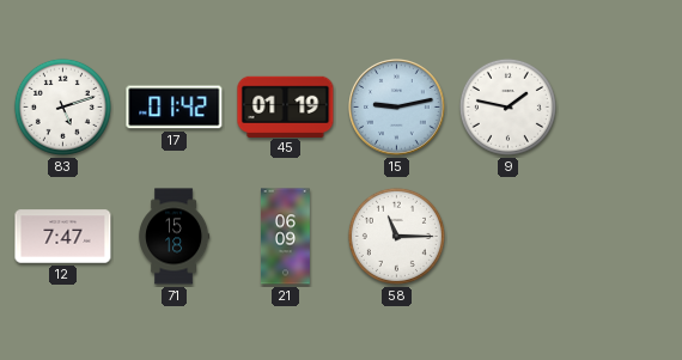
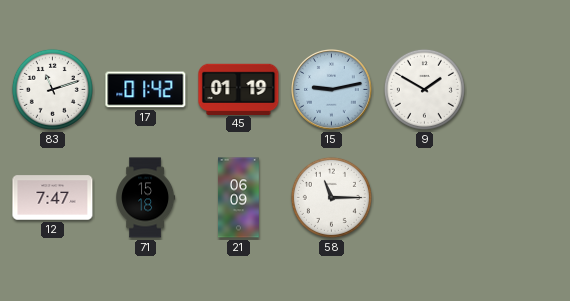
83: 5:12 -> 11:12 (52, 89)
9: 1:47 -> 1:50 (424, 89)
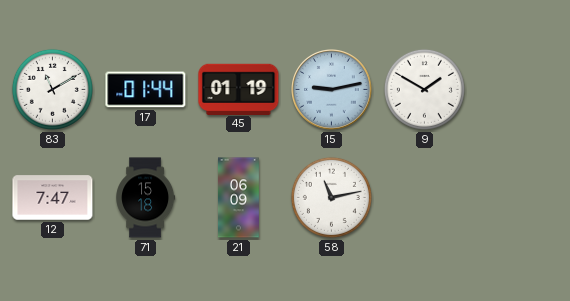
83: 11:12 -> 11:10 (52, 89)
17: 01:42 -> 01:44 (146, 90)
58: 11:15 -> 11:13 (331, 197)
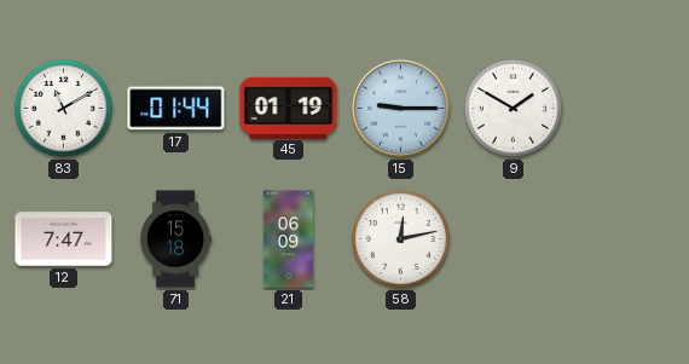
15: 9:13 -> 9:15 (401, 109)
58: 11:13 -> 12:13 (400, 238)
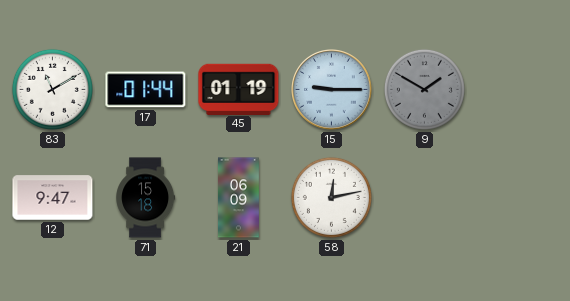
9 dial: white -> grey (424, 89)
12: 7:47 -> 9:47 (53, 198)
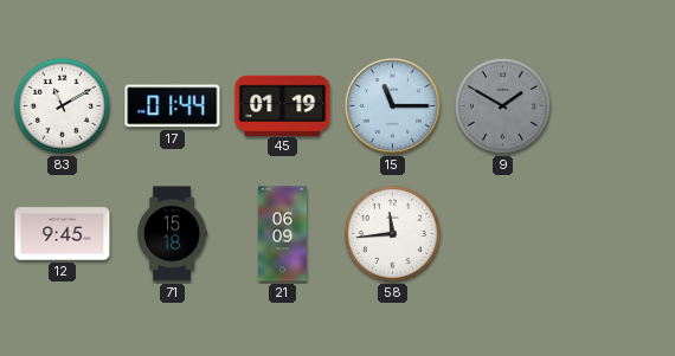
15: 9:15 -> 11:15 (393, 106)
12: 9:47 -> 9:45 (63, 234)
58: 12:13 -> 11:44 (392, 233)
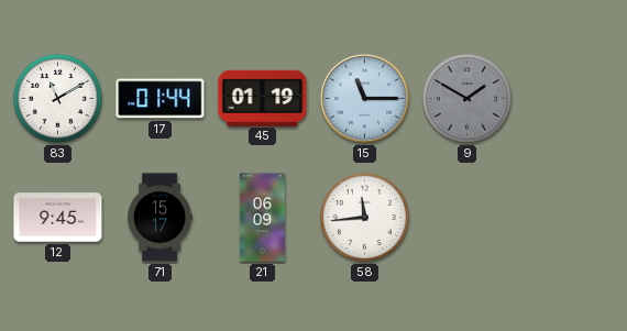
71: 15:18 -> 15:17 (161, 218)
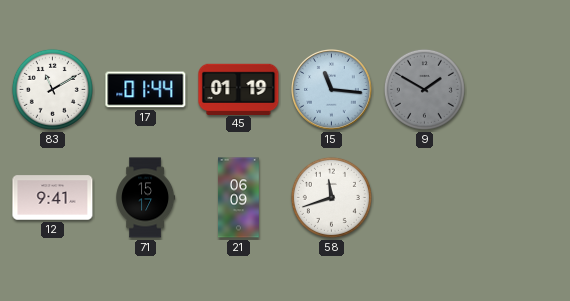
15: 11:15 -> 11:16 (332, 90)
12: 9:45 -> 9:41 (53, 198)
58: 11:44 -> 11:42 (331, 197)
